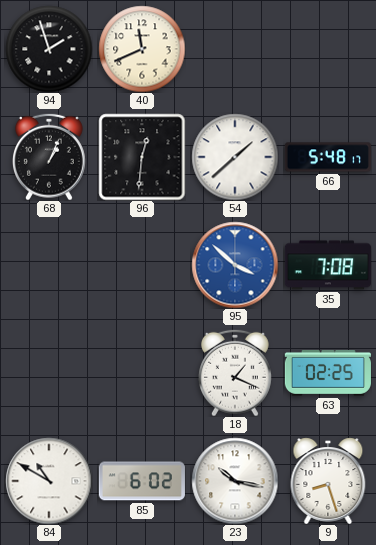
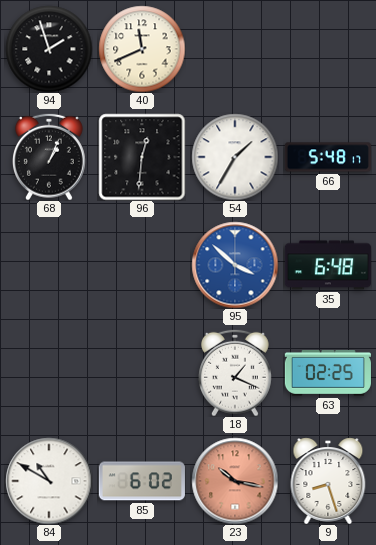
54: 1:38 -> 1:35 (235, 157)
35: 7:08 -> 6:48 (328, 265)
23 dial: white -> salmon (235, 481)
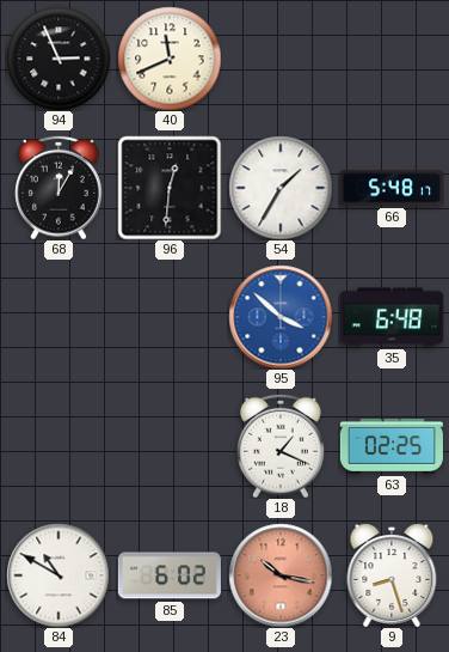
94: 1:57 -> 2:56 (59, 59)
68: 1:04 -> 12:05 (60, 188)
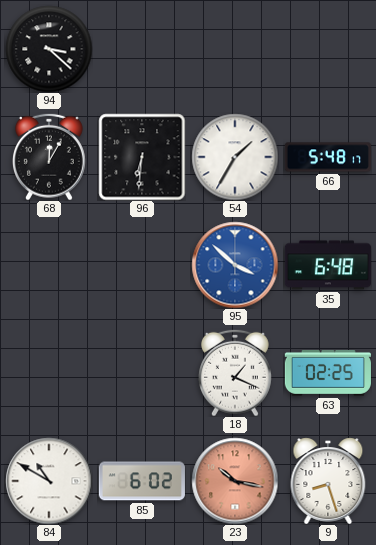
94: 2:56 -> 3:22 (49, 49)
40: 11:41 -> none (170, 59)
96: 12:31 -> 6:31 (142, 157)
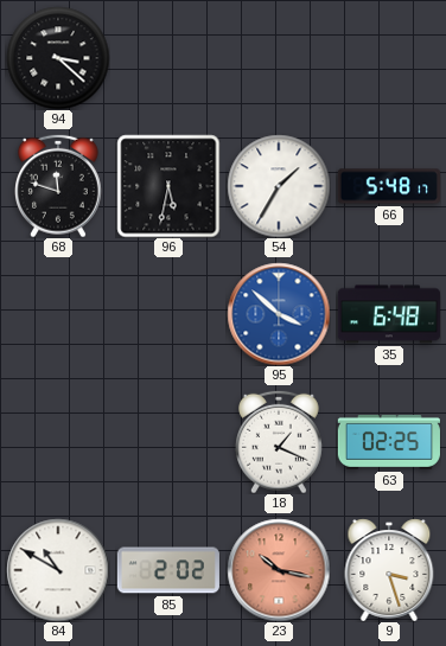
68: 12:05 -> 11:48 (59, 186)
96: 6:31 -> 5:32 (168, 186)
85: 6:02 -> 2:02 (168, 570)
9: 8:27 -> 3:27 (389, 570)
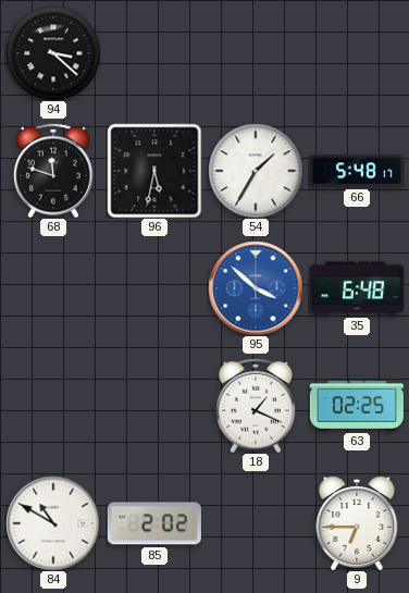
23: 10:17 -> none (279, 570)
9: 3:27 -> 6:45 (357, 523)
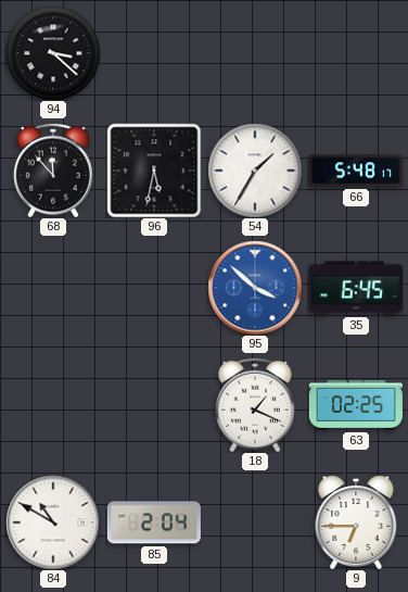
68: 11:48 -> 11:53 (54, 171)
35: 6:48 -> 6:45 (356, 288)
85: 2:02 -> 2:04 (154, 522)
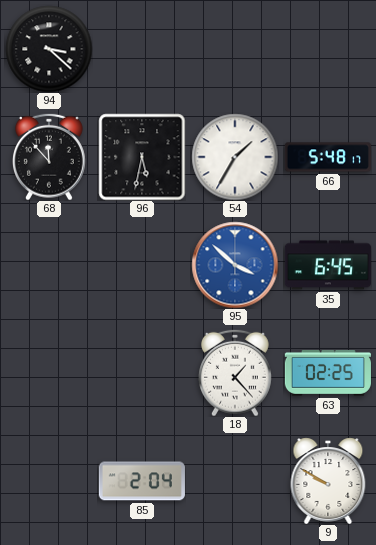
18: 1:19 -> 1:23 (236, 373)
84: 10:50 -> none (53, 522)
9: 6:45 -> 9:50 (328, 481)
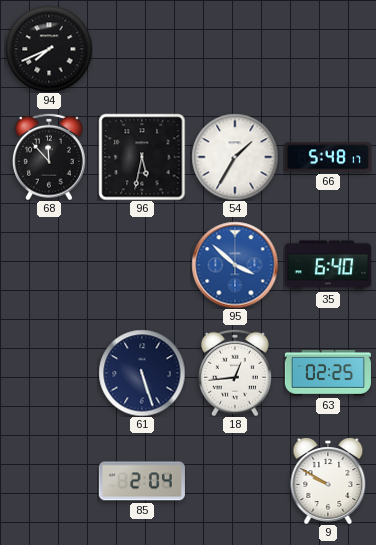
94: 3:22 -> 7:41 (49, 49)
35: 6:45 -> 6:40 (328, 265)
61: none -> 5:27 (142, 373)
18: 1:23 -> 12:44 (236, 373)
